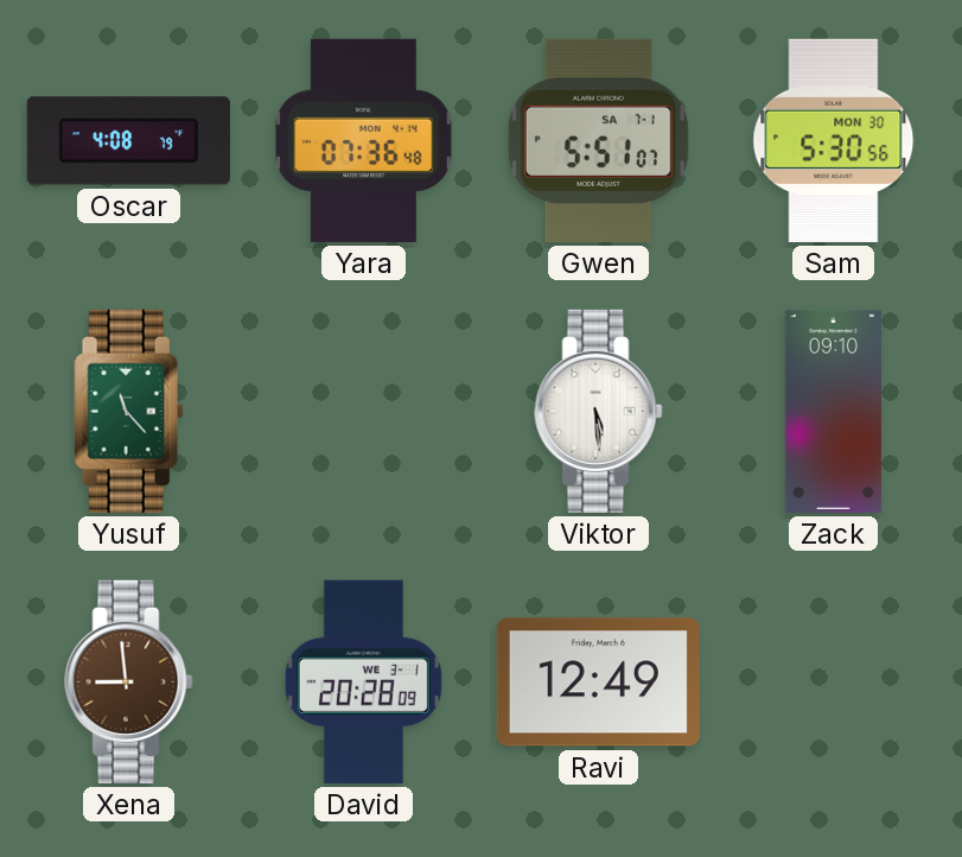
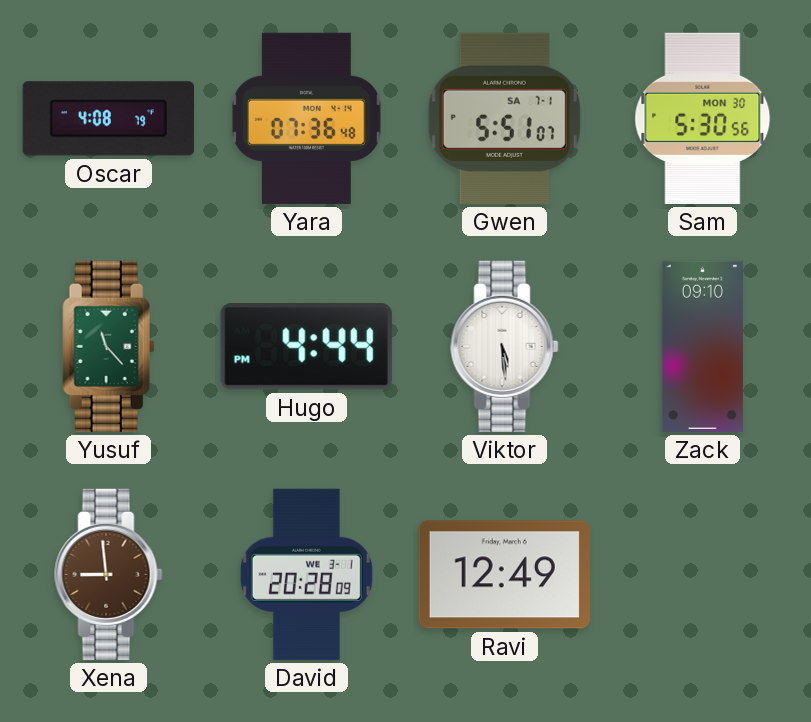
Hugo: none -> 4:44 (306, 347)
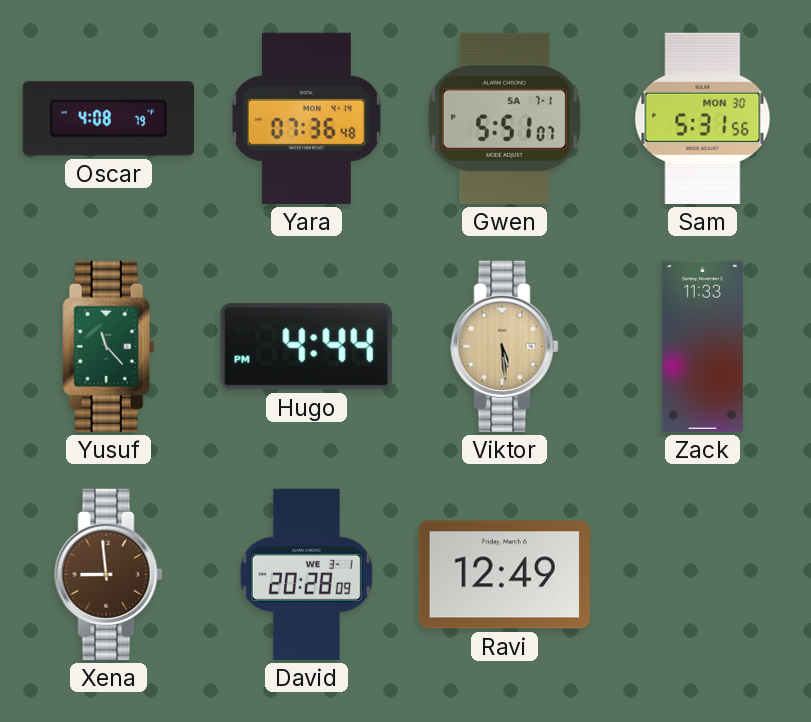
Sam: 5:30 -> 5:31 (703, 118)
Viktor dial: white -> champagne (505, 346)
Zack: 09:10 -> 11:33 (702, 346)
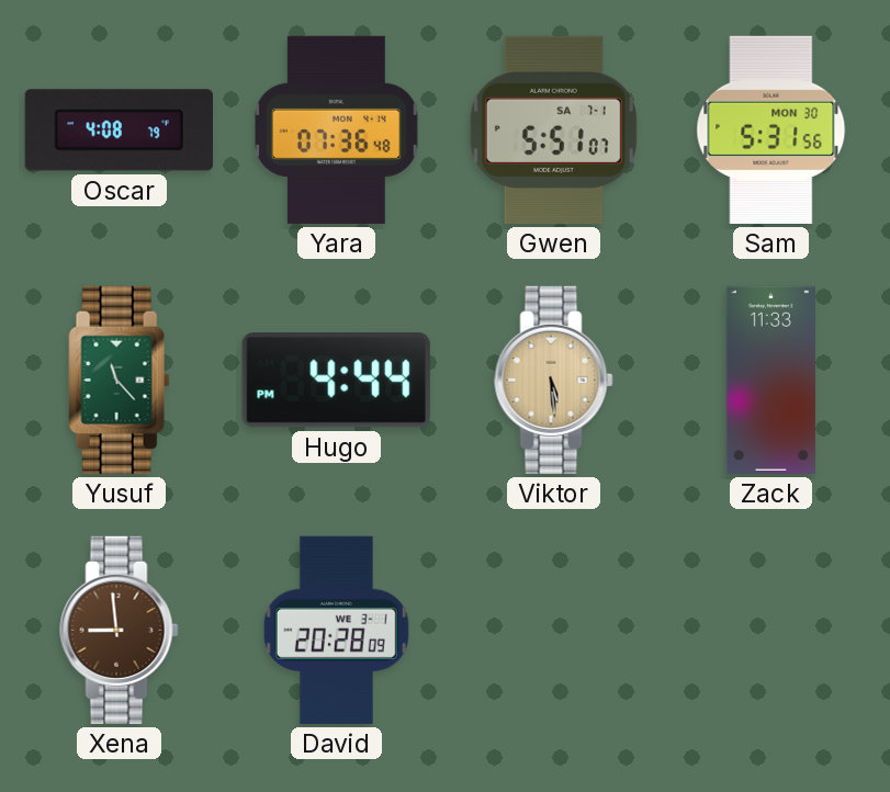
Ravi: 12:49 -> none (504, 575)
